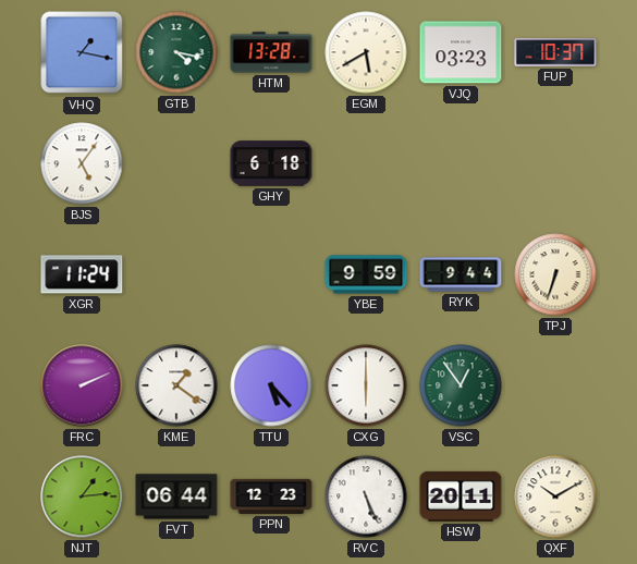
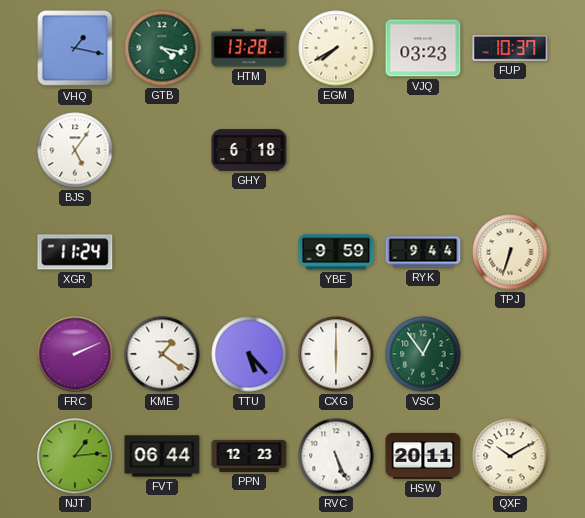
EGM: 5:40 -> 7:40 (336, 48)
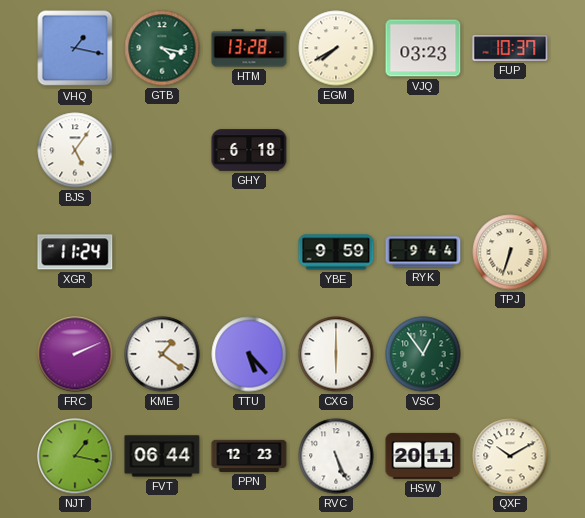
NJT: 1:14 -> 1:17 (75, 456)
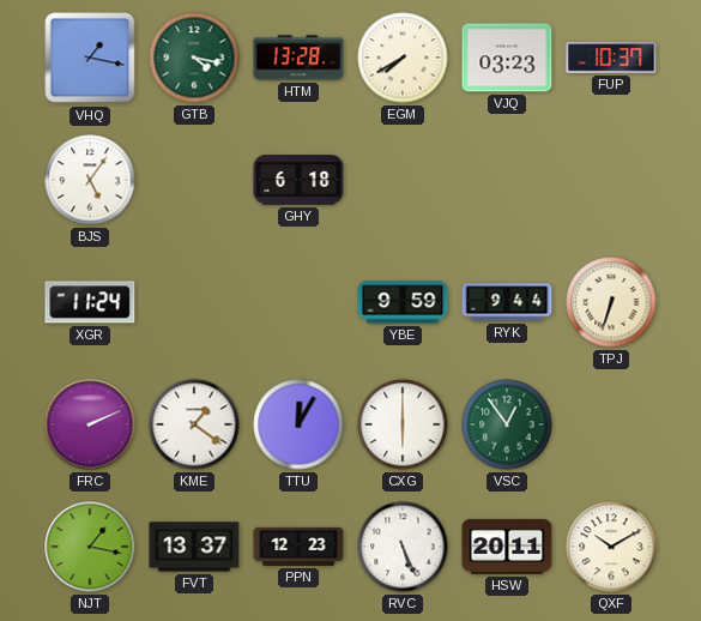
TTU: 5:23 -> 12:05 (298, 424)
FVT: 06:44 -> 13:37 (194, 547)
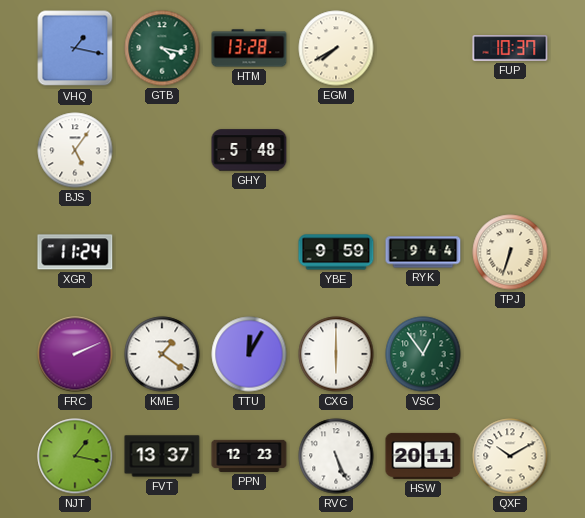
VJQ: 03:23 -> none (507, 58)
GHY: 6:18 -> 5:48 (249, 150)
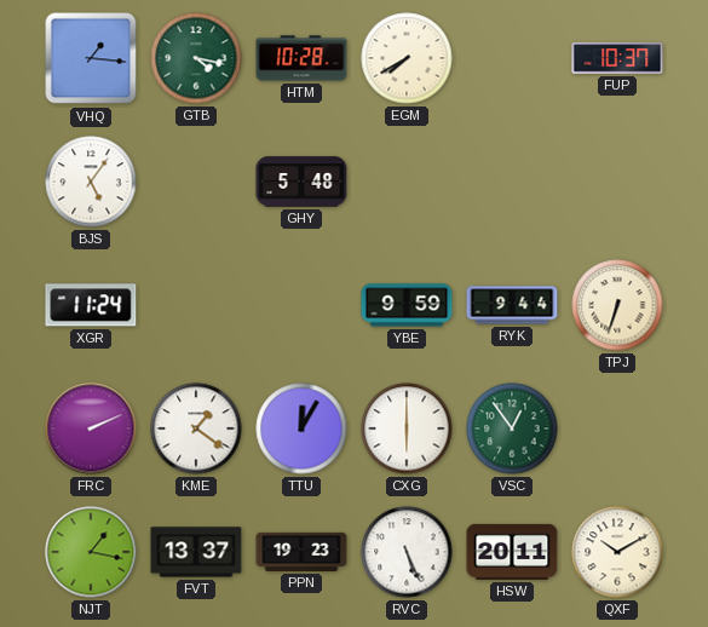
VHQ: 1:17 -> 1:16 (91, 58)
HTM: 13:28 -> 10:28 (301, 58)
PPN: 12:23 -> 19:23 (301, 552)
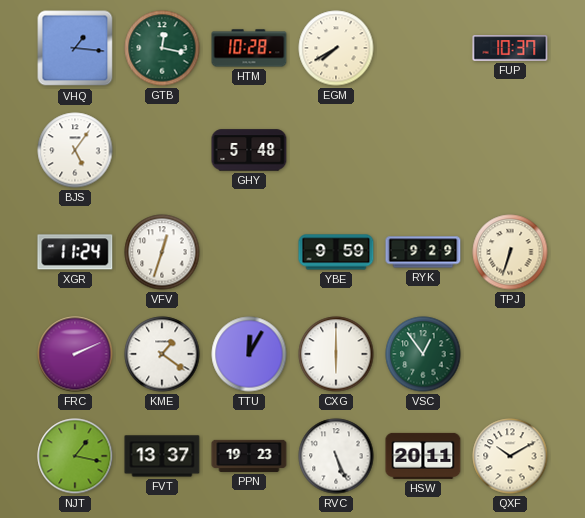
GTB: 4:17 -> 12:17 (162, 48)
VFV: none -> 12:33 (162, 252)
RYK: 9:44 -> 9:29 (423, 252)
